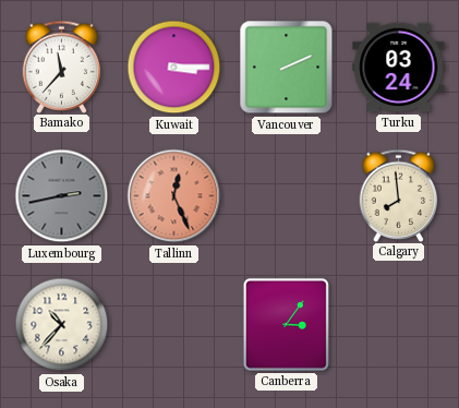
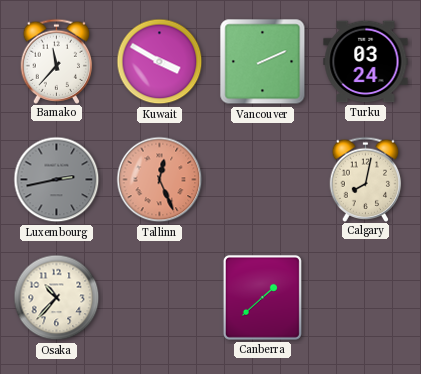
Kuwait: 3:15 -> 3:50 (160, 62)
Calgary: 7:59 -> 8:02 (366, 179)
Canberra: 3:06 -> 1:38 (262, 297)
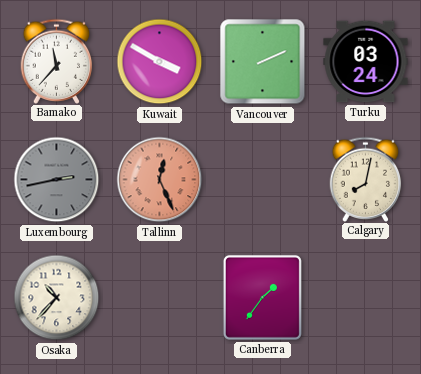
Canberra: 1:38 -> 1:36 (262, 297)
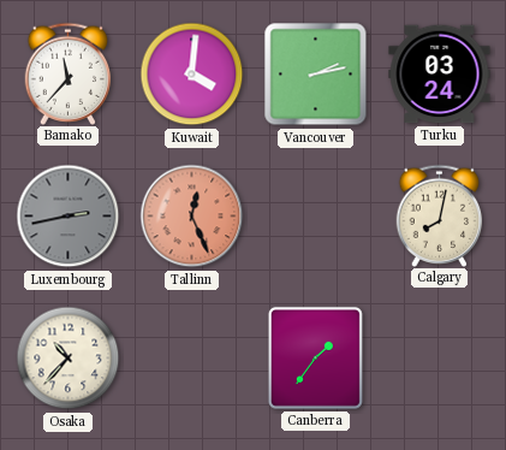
Kuwait: 3:50 -> 4:01 (192, 75)
Vancouver: 2:11 -> 2:13 (316, 75)
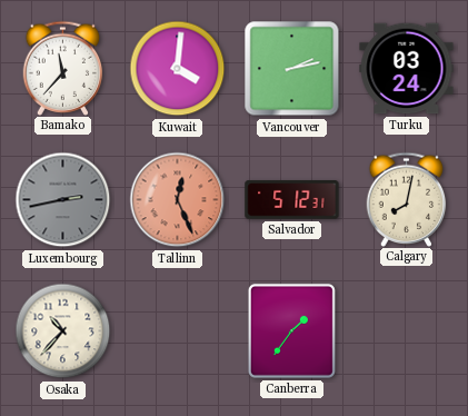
Salvador: none -> 5:12 (292, 200)
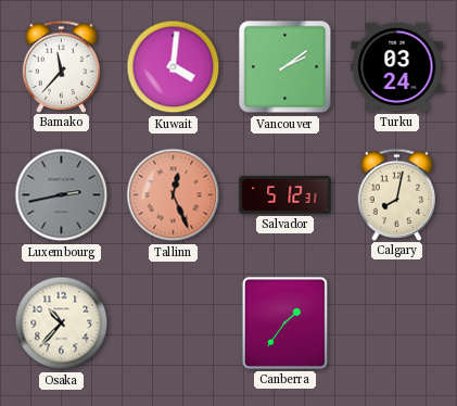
Vancouver: 2:13 -> 2:09 (285, 67)
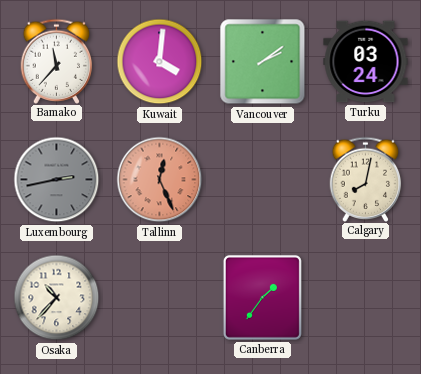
Salvador: 5:12 -> none (285, 195)
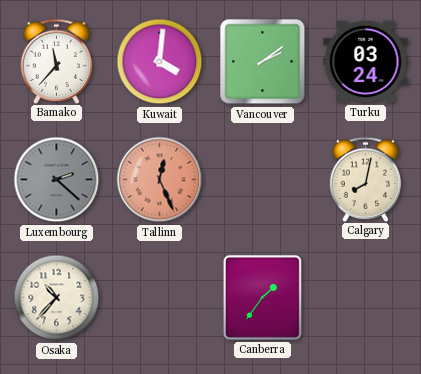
Luxembourg: 2:43 -> 2:22 (57, 180)
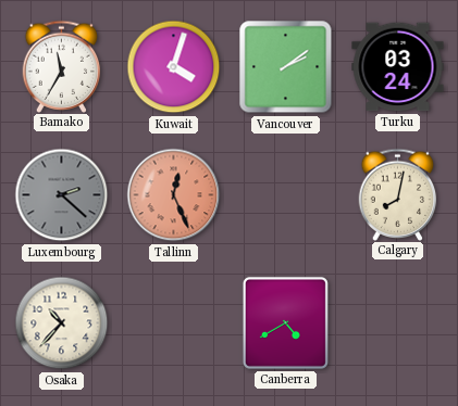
Bamako: 11:37 -> 11:35 (62, 66)
Kuwait: 4:01 -> 4:03 (174, 67)
Canberra: 1:36 -> 4:40 (285, 322)
